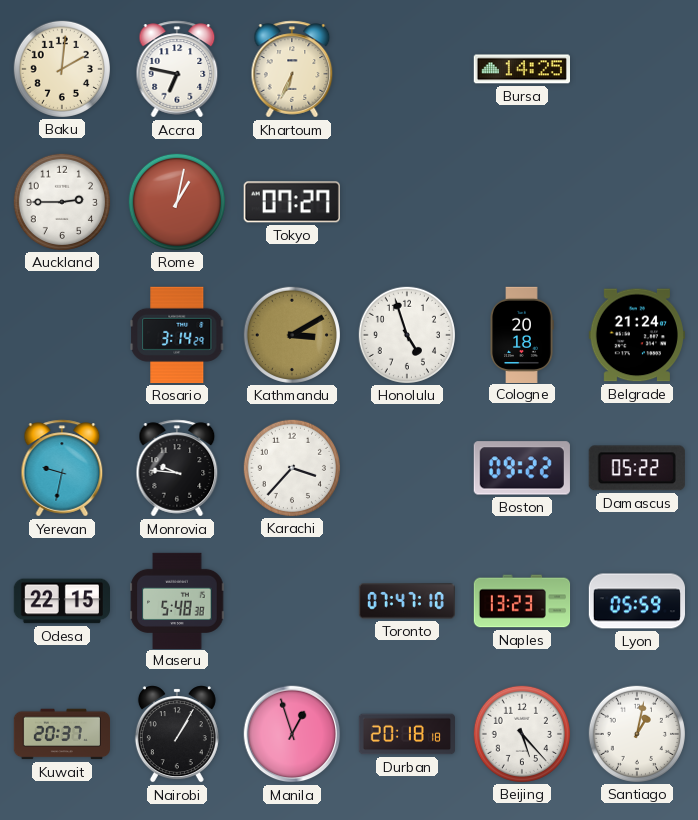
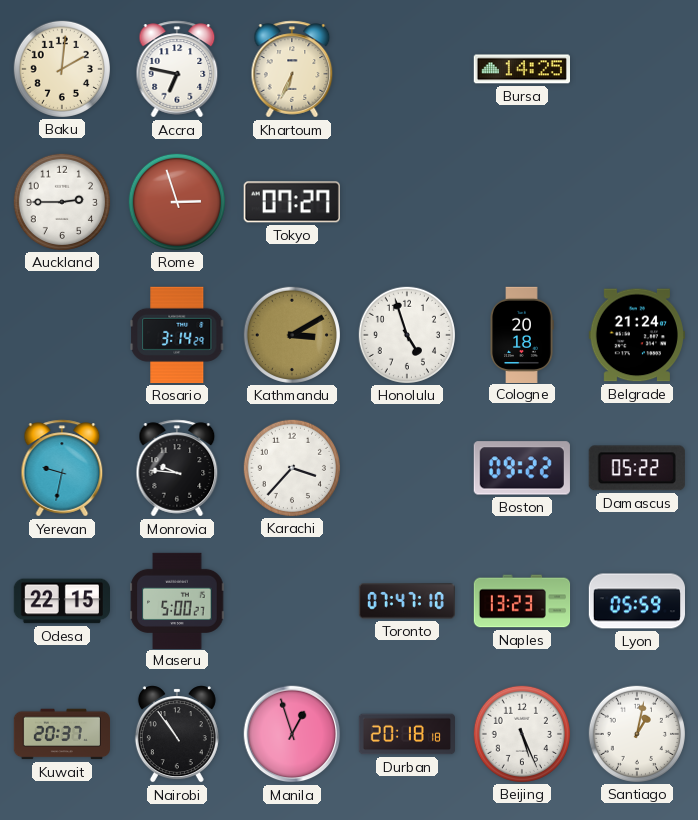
Rome: 1:02 -> 2:57 (176, 201)
Maseru: 5:48 -> 5:00 (177, 600)
Nairobi: 1:05 -> 10:54 (177, 734)
Beijing: 5:23 -> 5:26 (521, 733)
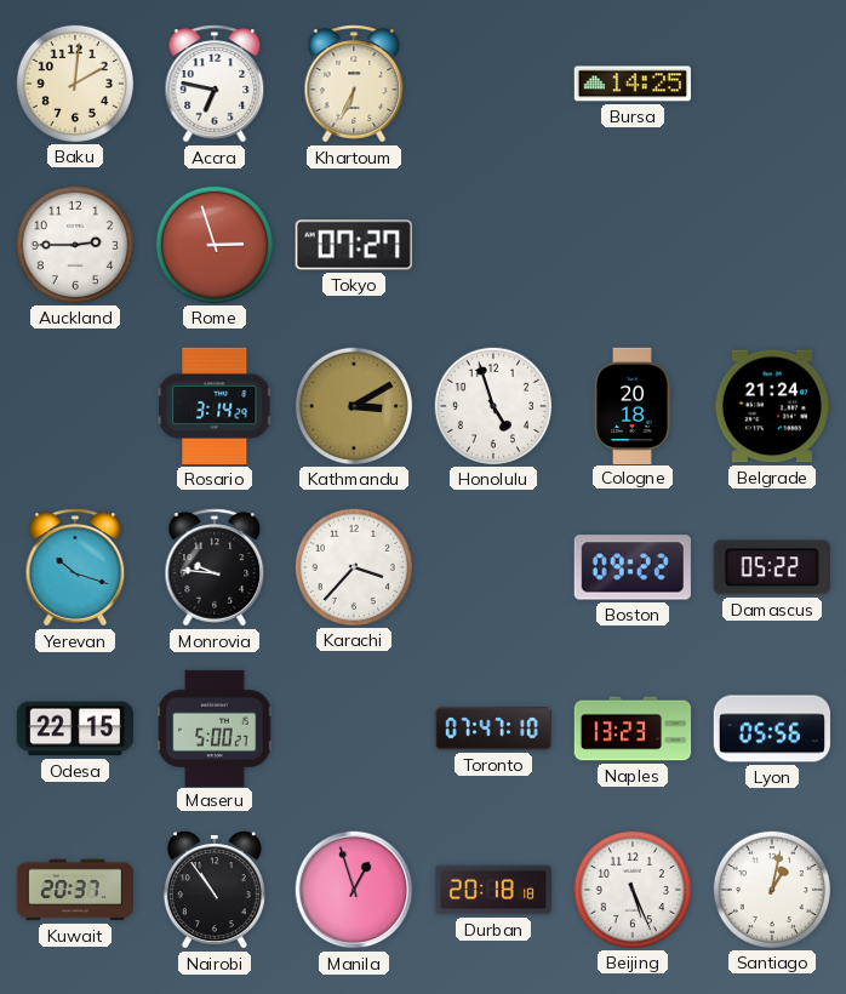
Yerevan: 9:32 -> 10:18 (75, 567)
Lyon: 05:59 -> 05:56 (771, 729)
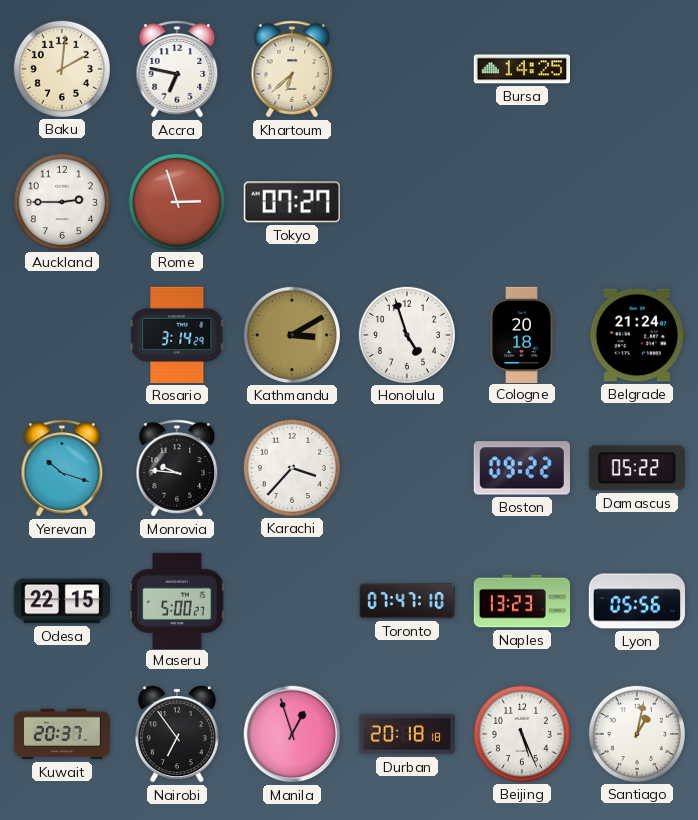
Khartoum: 6:34 -> 6:38 (292, 69)
Nairobi: 10:54 -> 6:54 (177, 734)
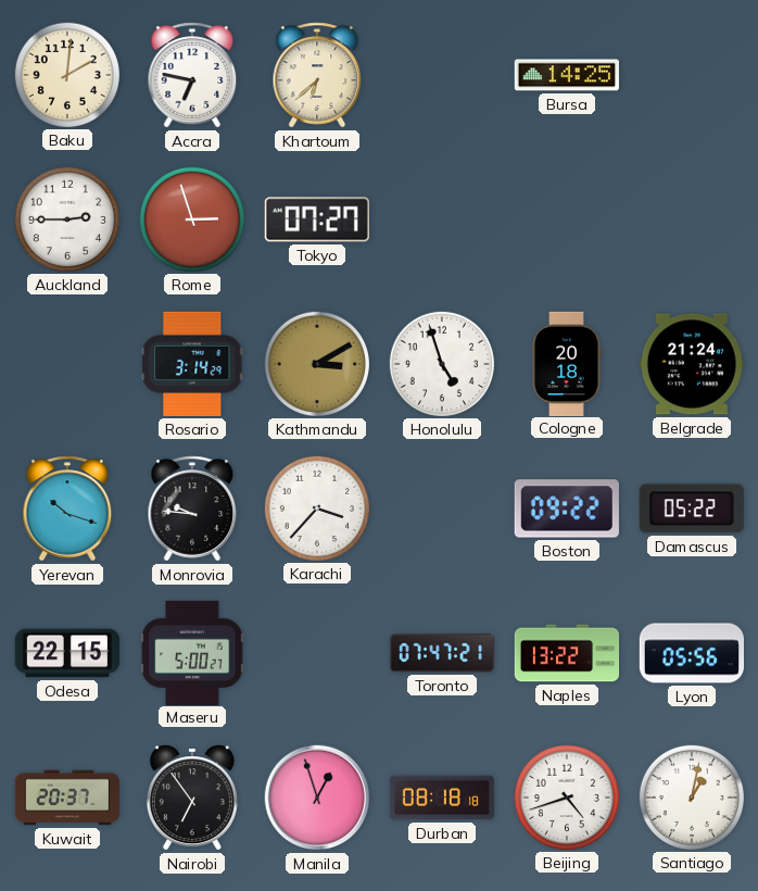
Toronto: 07:47:10 -> 07:47:21 (441, 653)
Naples: 13:23 -> 13:22 (567, 653)
Durban: 20:18 -> 08:18 (441, 798)
Beijing: 5:26 -> 4:42 (566, 796)
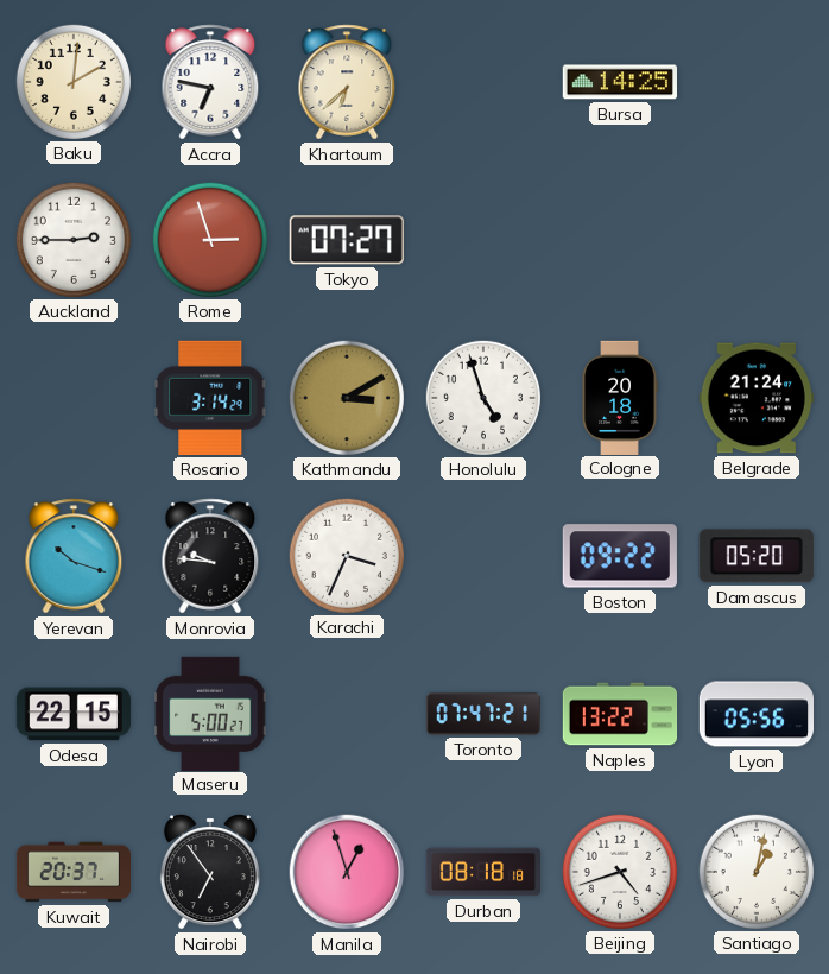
Karachi: 3:37 -> 3:34 (346, 555)
Damascus: 05:22 -> 05:20 (757, 556)
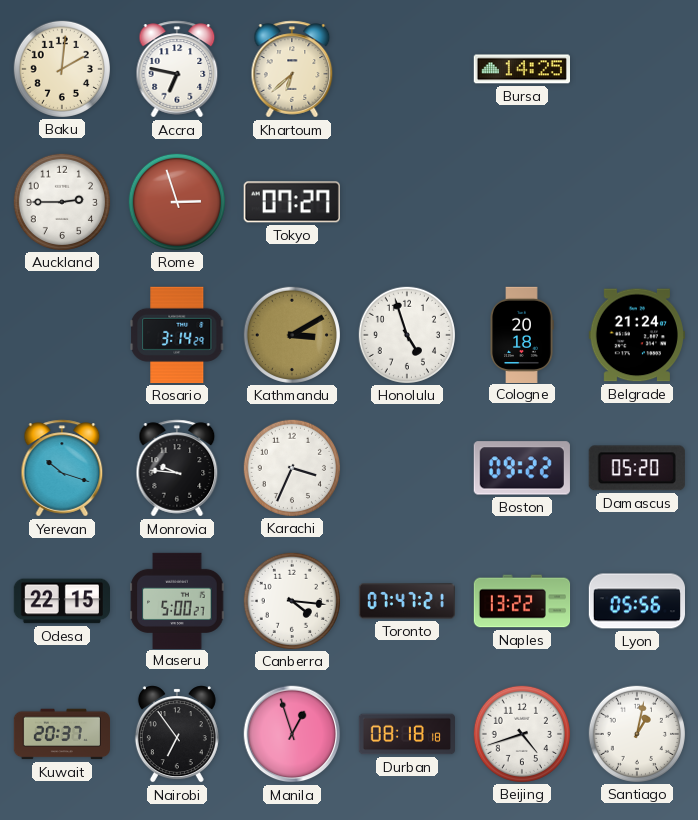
Canberra: none -> 4:16 (291, 600)
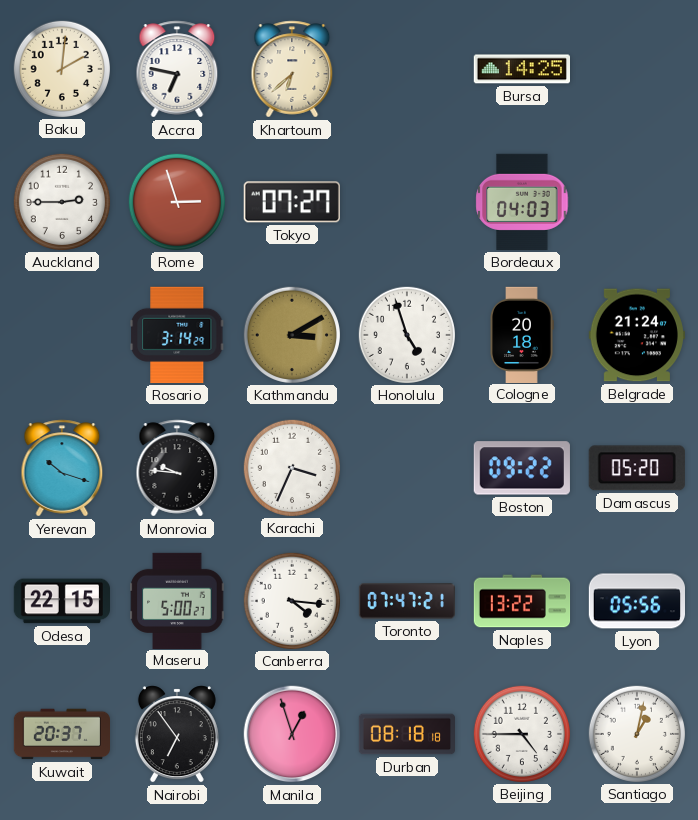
Bordeaux: none -> 04:03 (522, 202)
Beijing: 4:42 -> 4:45 (521, 733)
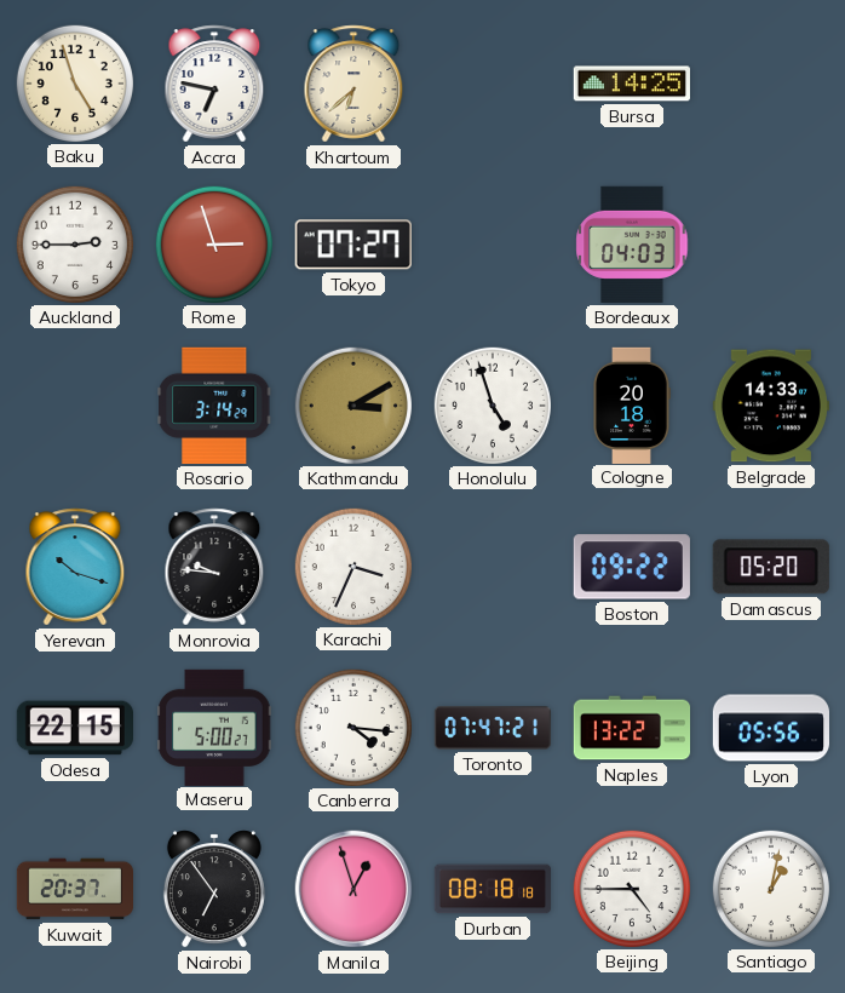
Baku: 2:01 -> 4:57 (74, 82)
Belgrade: 21:24 -> 14:33 (771, 406)
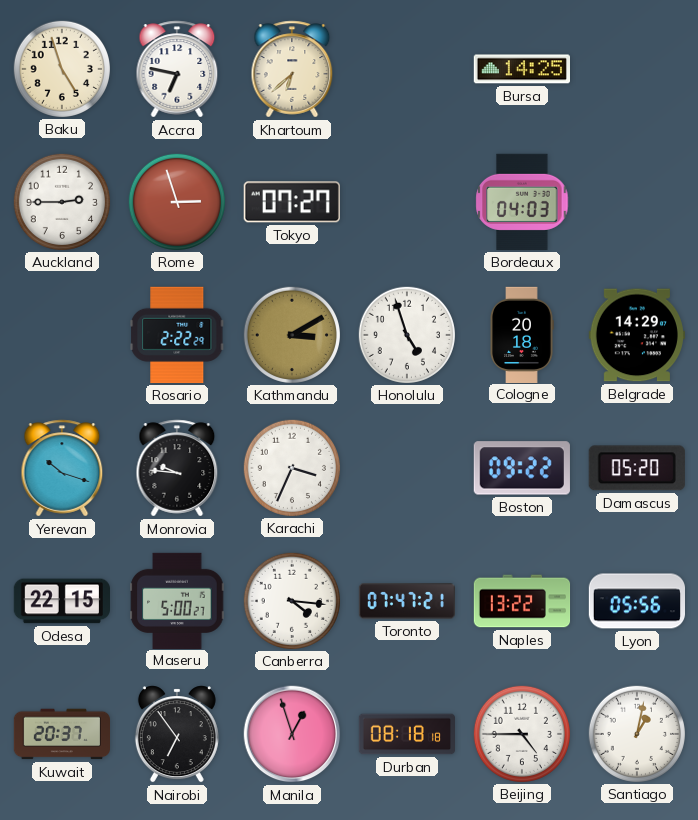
Rosario: 3:14 -> 2:22 (177, 335)
Belgrade: 14:33 -> 14:29 (637, 335)
